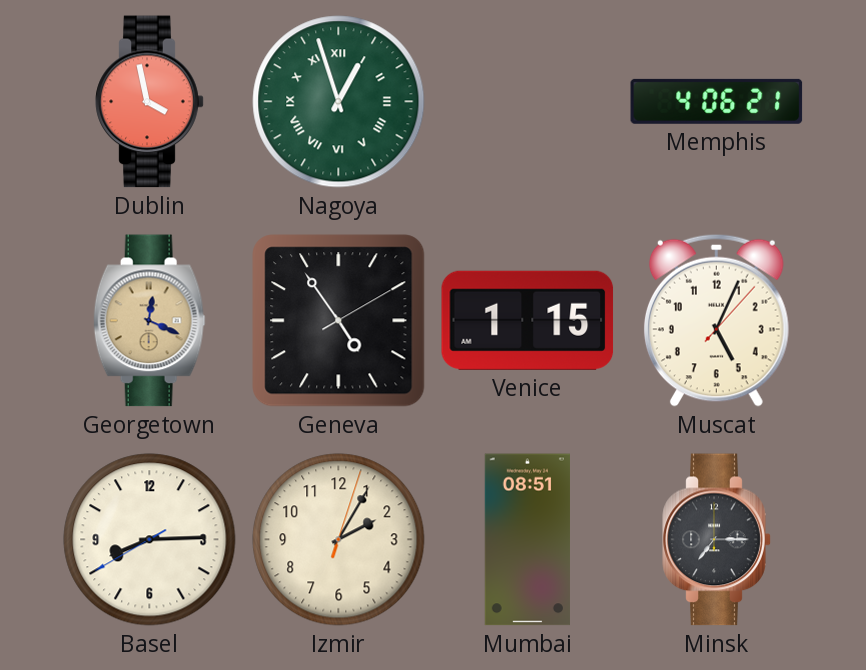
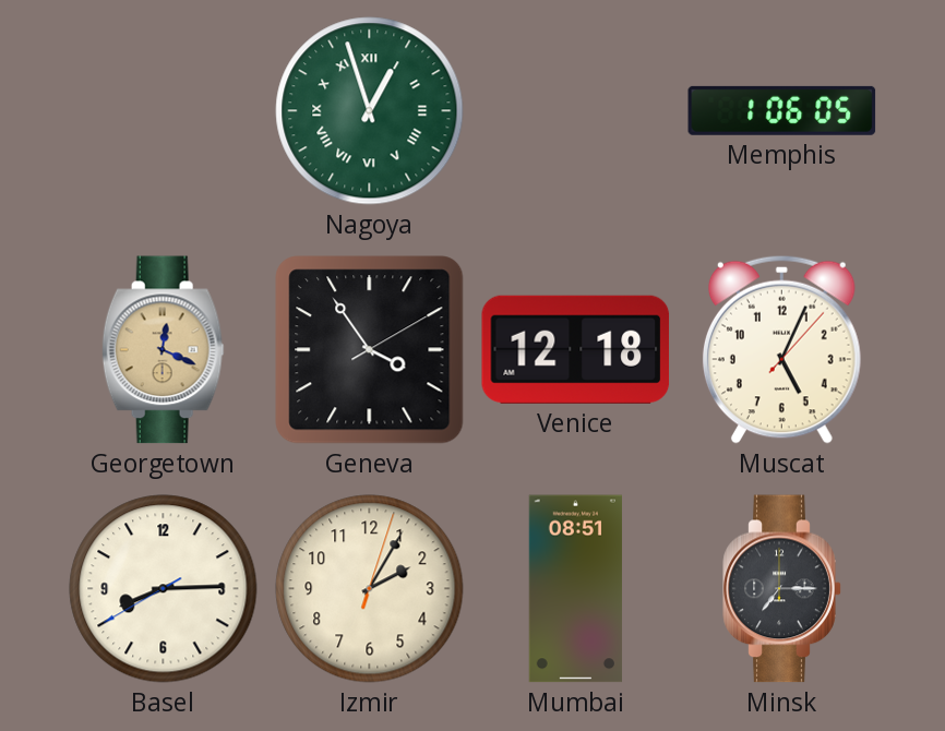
Dublin: 3:58 -> none (150, 102)
Memphis: 4:06 -> 1:06 (782, 110)
Geneva: 4:54 -> 3:54 (370, 350)
Venice: 1:15 -> 12:18 (576, 349)
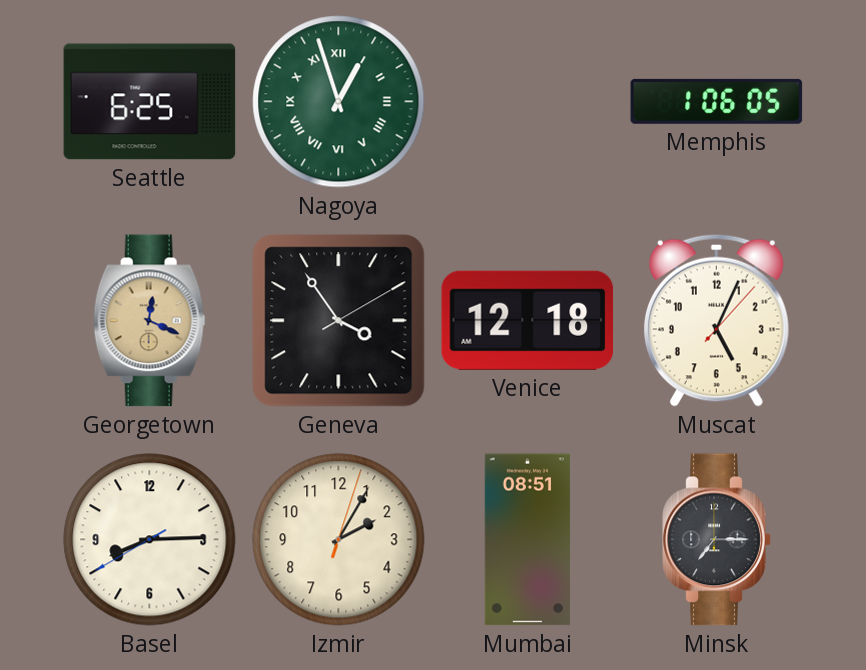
Seattle: none -> 6:25 (150, 102)
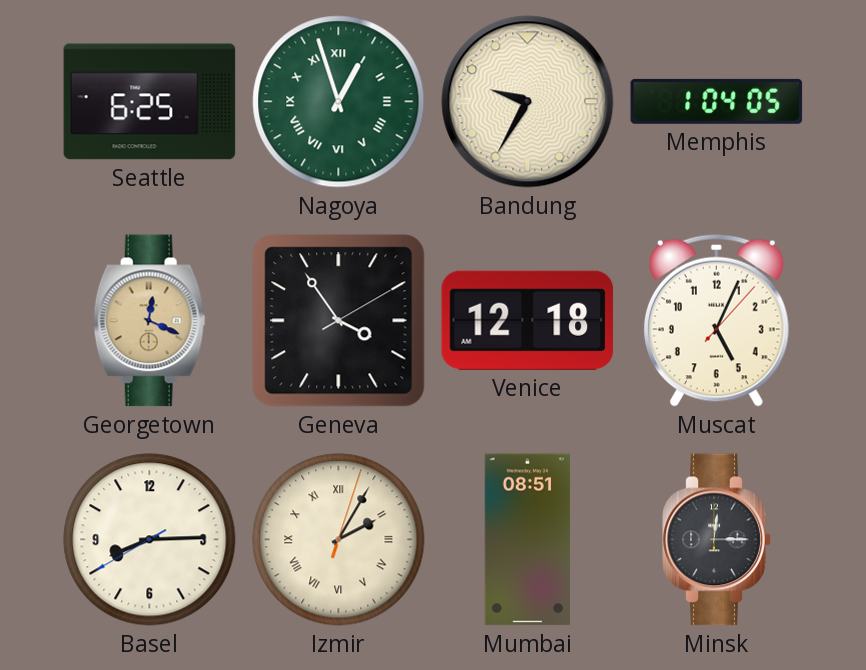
Bandung: none -> 9:35 (528, 102)
Memphis: 1:06 -> 1:04 (717, 101)
Izmir numerals: Arabic -> Roman (339, 540)
Minsk: 7:15 -> 12:15 (717, 540)
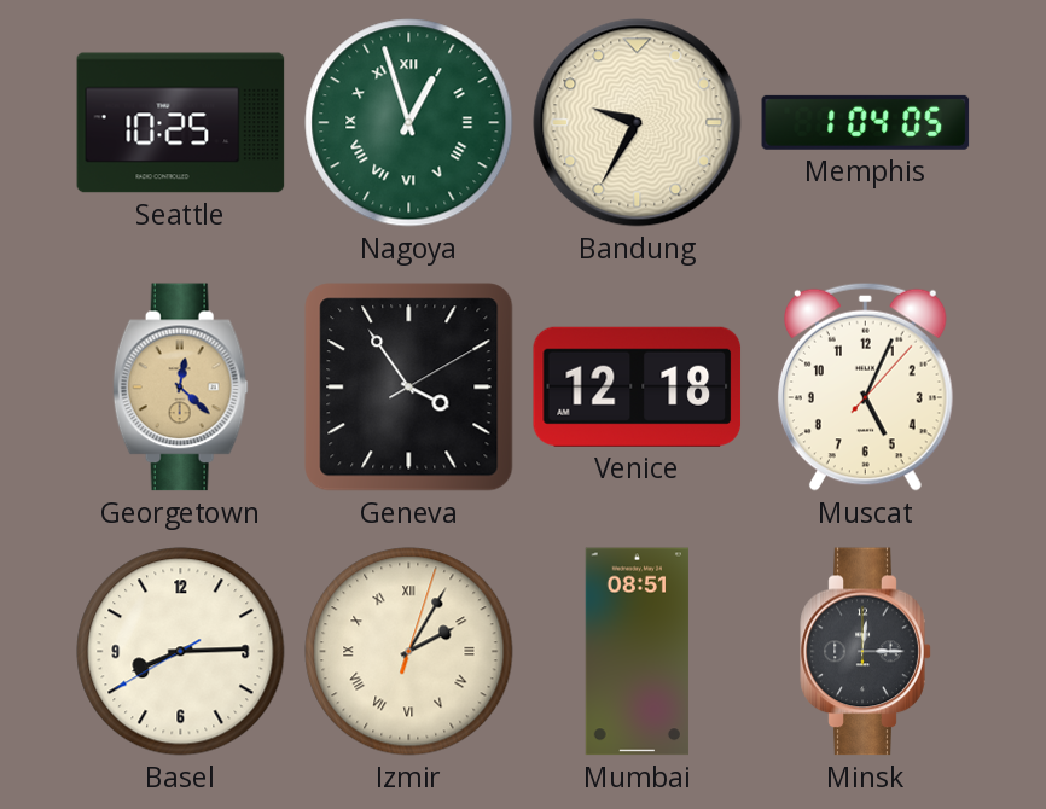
Seattle: 6:25 -> 10:25 (181, 123)
Georgetown: 12:19 -> 12:22 (180, 388)
